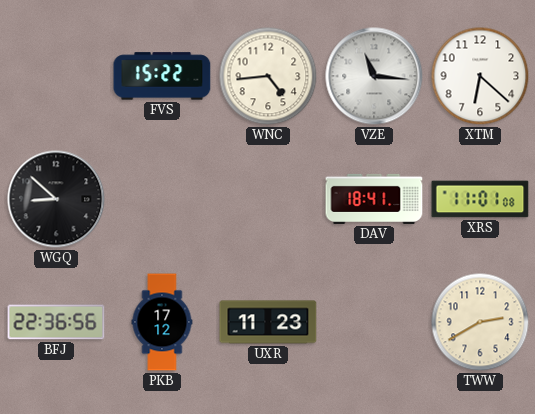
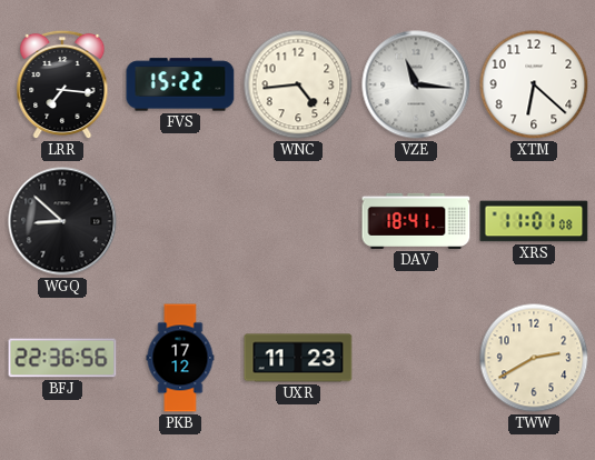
LRR: none -> 7:16 (62, 84)
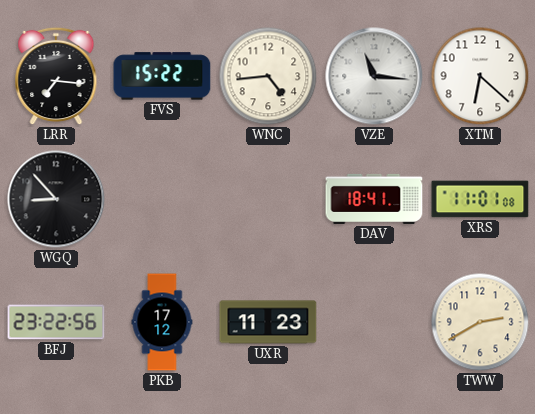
WGQ: 8:52 -> 8:53 (56, 199)
BFJ: 22:36 -> 23:22 (56, 322)
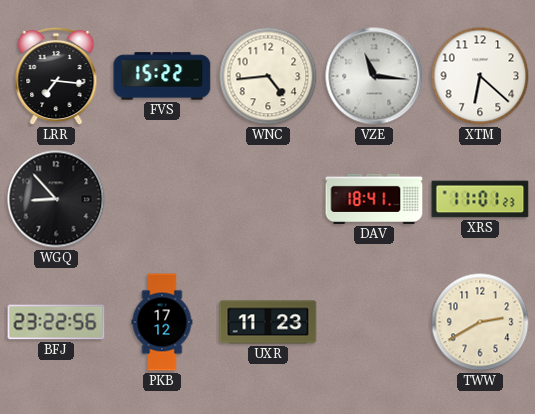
XRS: 11:01:08 -> 11:01:23 (480, 199)
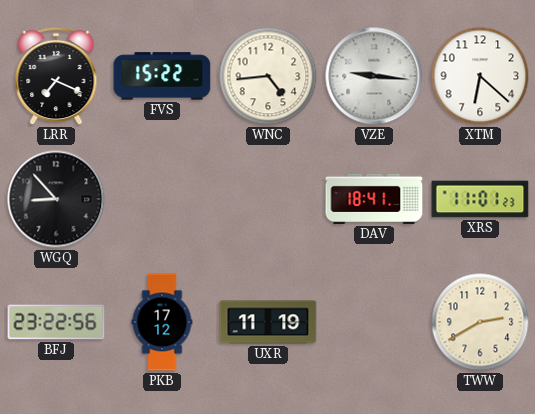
LRR: 7:16 -> 7:19 (56, 76)
VZE: 11:16 -> 9:16 (374, 76)
UXR: 11:23 -> 11:19 (268, 322)
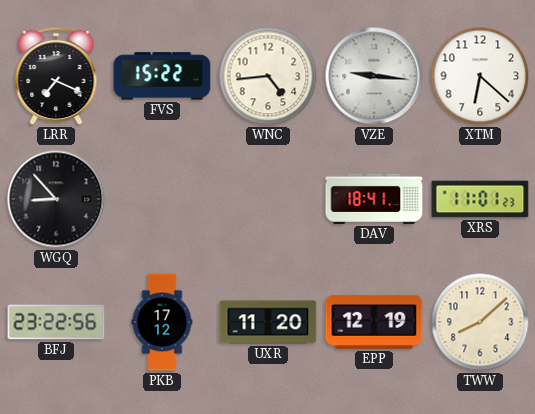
UXR: 11:19 -> 11:20 (268, 322)
EPP: none -> 12:19 (374, 322)
TWW: 2:40 -> 8:08 (480, 322)
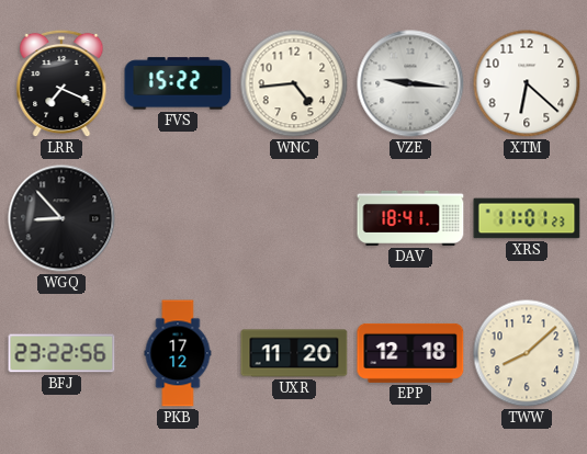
EPP: 12:19 -> 12:18 (410, 353)
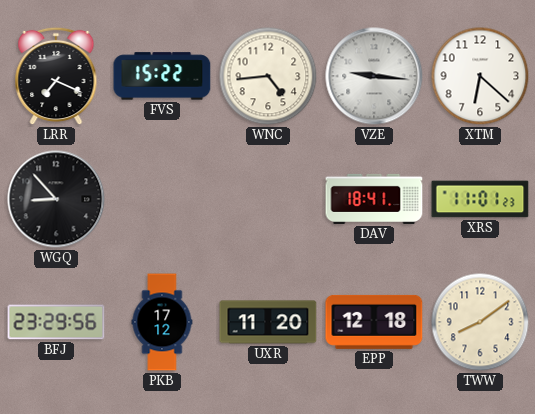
BFJ: 23:22 -> 23:29 (56, 322)
TWW: 8:08 -> 8:09 (480, 322)
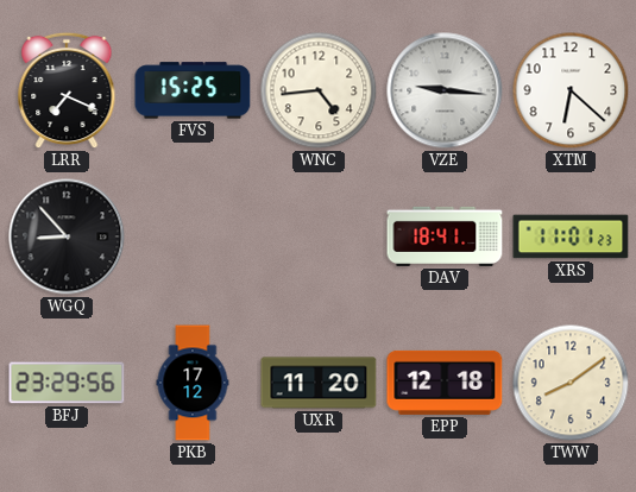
FVS: 15:22 -> 15:25 (193, 90)
